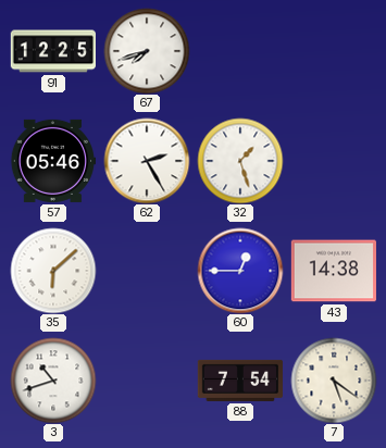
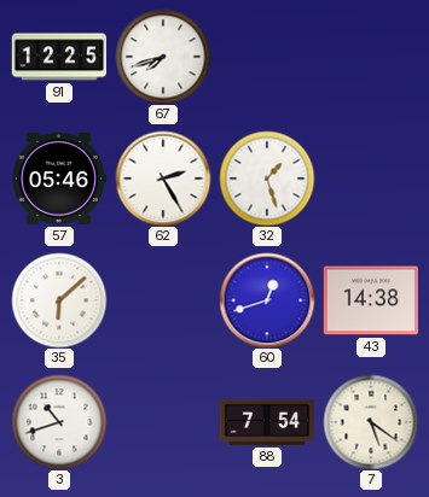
60: 12:45 -> 12:42 (267, 300)
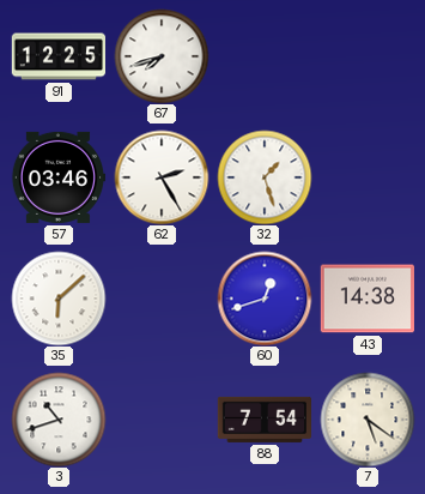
57: 05:46 -> 03:46 (57, 177)
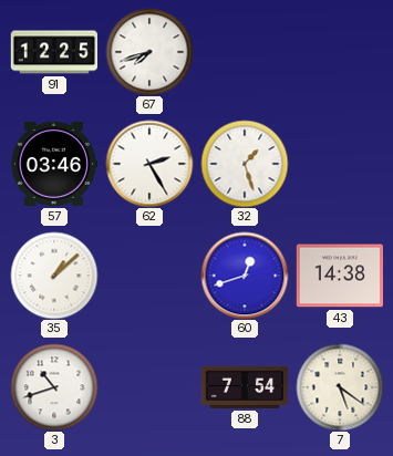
35: 6:08 -> 1:08 (54, 276)
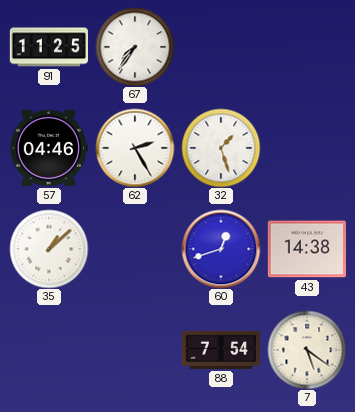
91: 12:25 -> 11:25 (48, 47)
67: 7:42 -> 7:36 (135, 47)
57: 03:46 -> 04:46 (48, 148)
3: 10:42 -> none (54, 387)
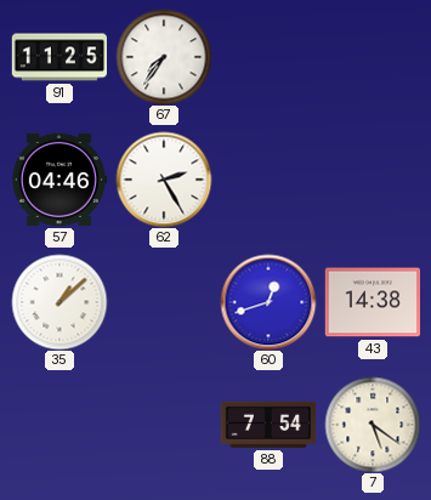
32: 1:27 -> none (221, 148)
